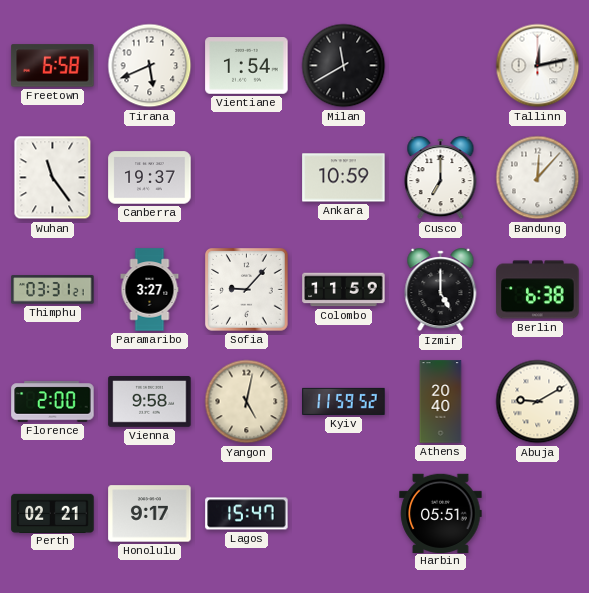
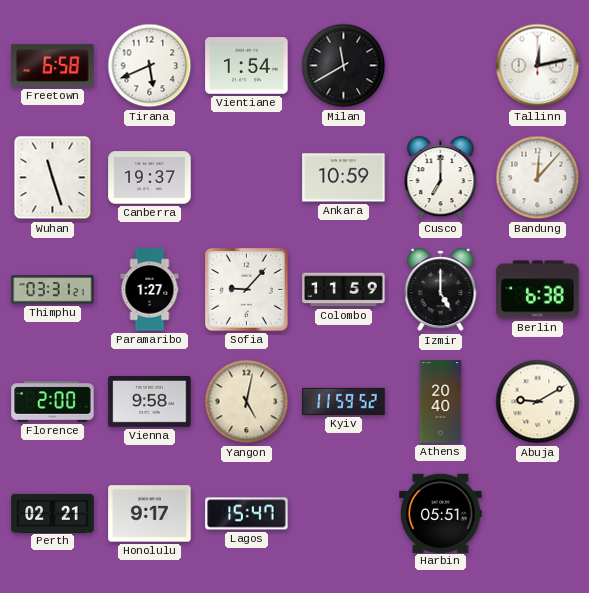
Wuhan: 11:24 -> 11:27 (53, 178)
Paramaribo: 3:27 -> 1:27 (150, 290)
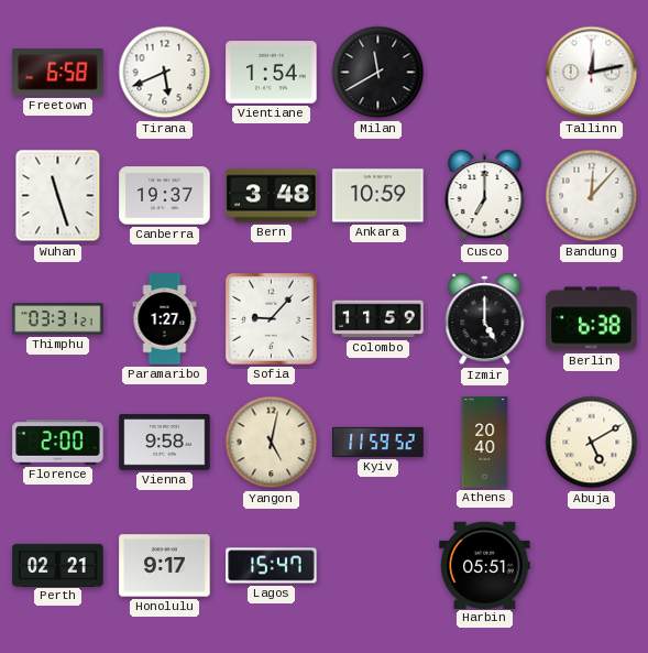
Bern: none -> 3:48 (272, 196)
Abuja: 9:10 -> 5:10 (592, 443)
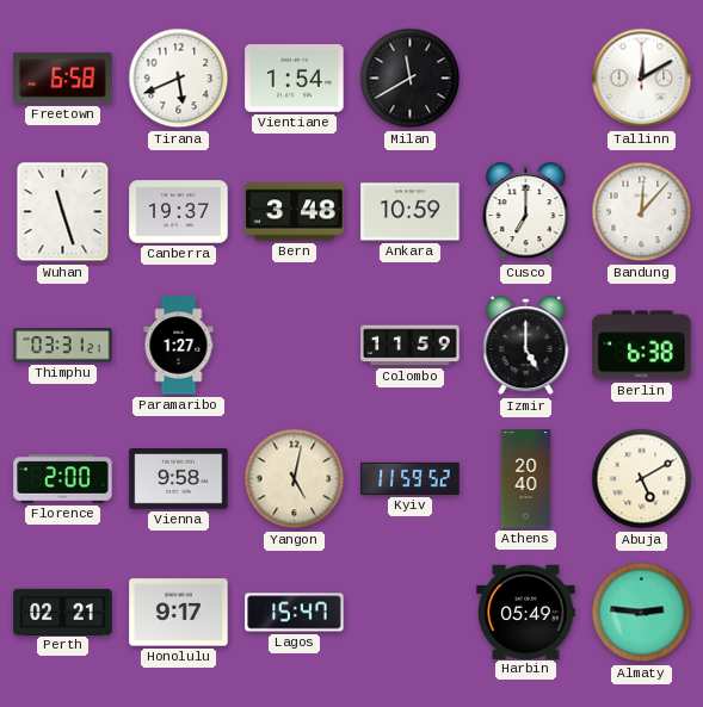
Tallinn: 12:13 -> 12:10 (642, 79)
Sofia: 9:07 -> none (272, 319)
Harbin: 05:51 -> 05:49 (526, 612)
Almaty: none -> 2:46 (642, 613)
